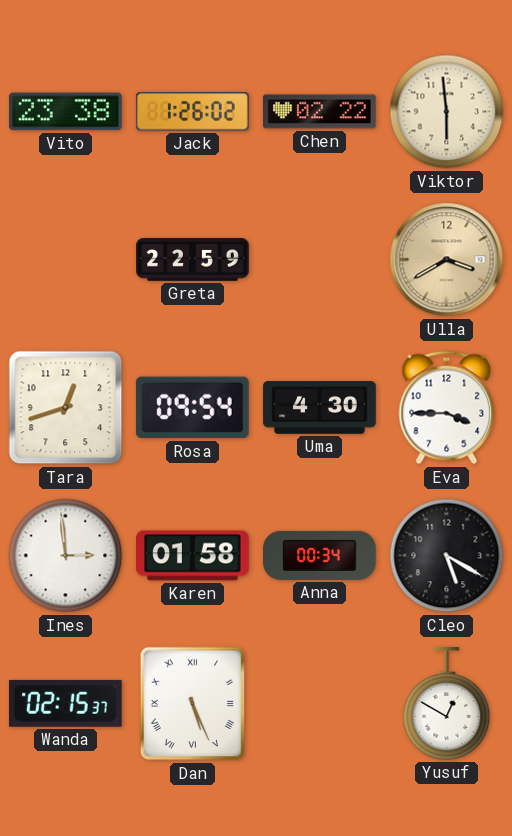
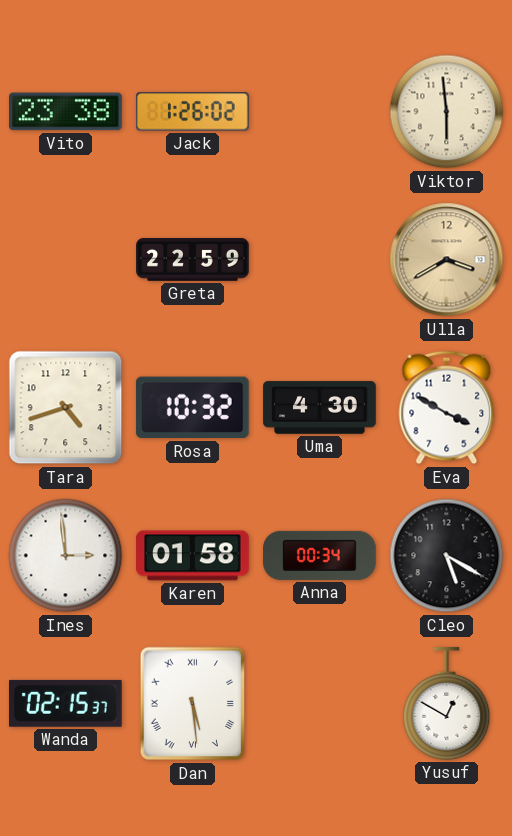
Chen: 02:22 -> none (320, 112)
Tara: 12:42 -> 4:42 (66, 408)
Rosa: 09:54 -> 10:32 (192, 408)
Eva: 3:45 -> 3:50 (447, 408)
Dan: 5:26 -> 5:29 (193, 704)
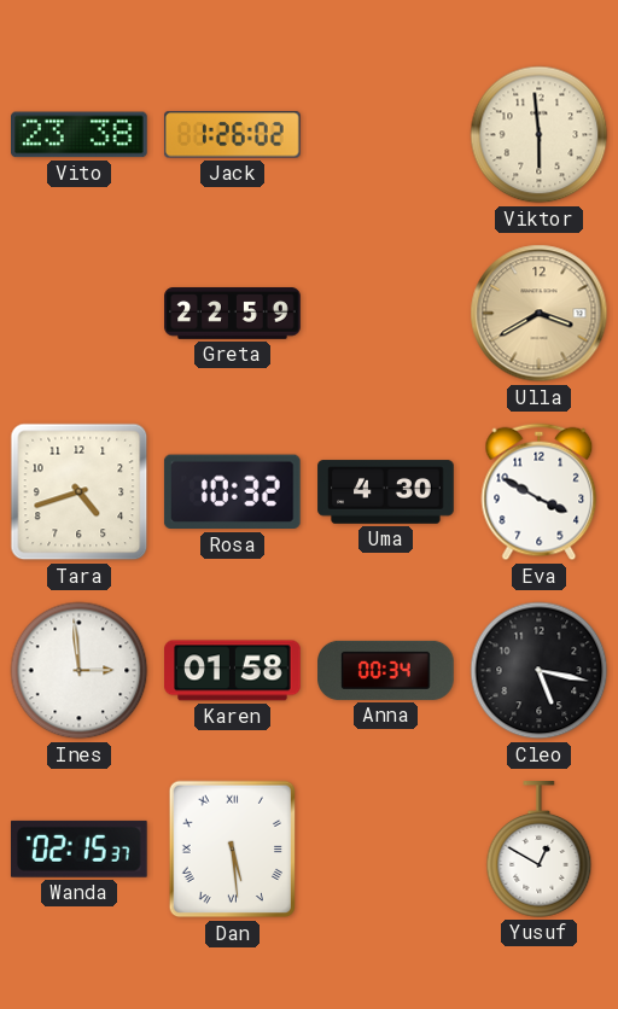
Cleo: 5:20 -> 5:17 (540, 671)
